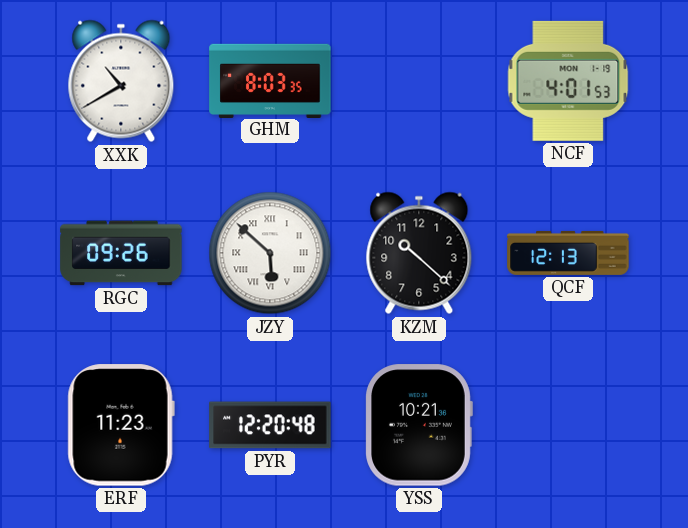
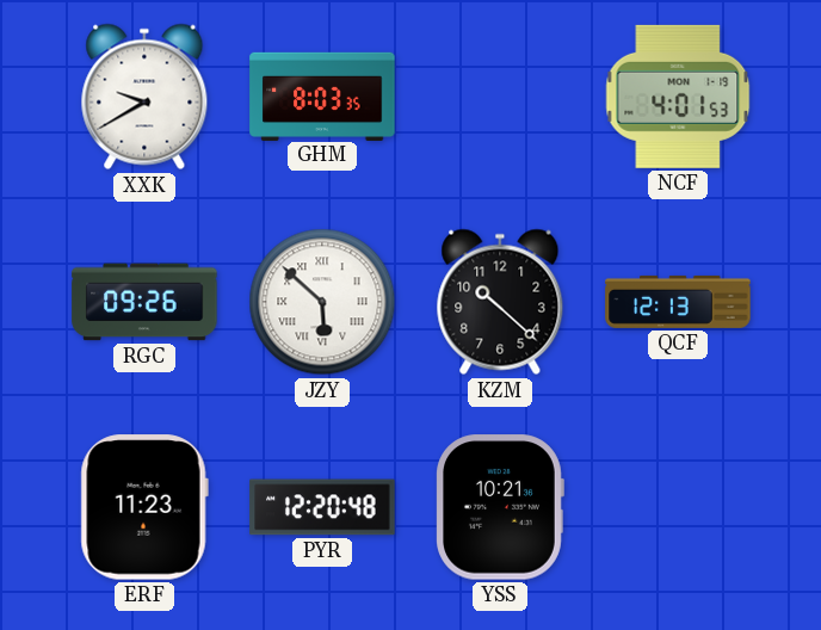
XXK: 10:40 -> 9:40 (144, 97)
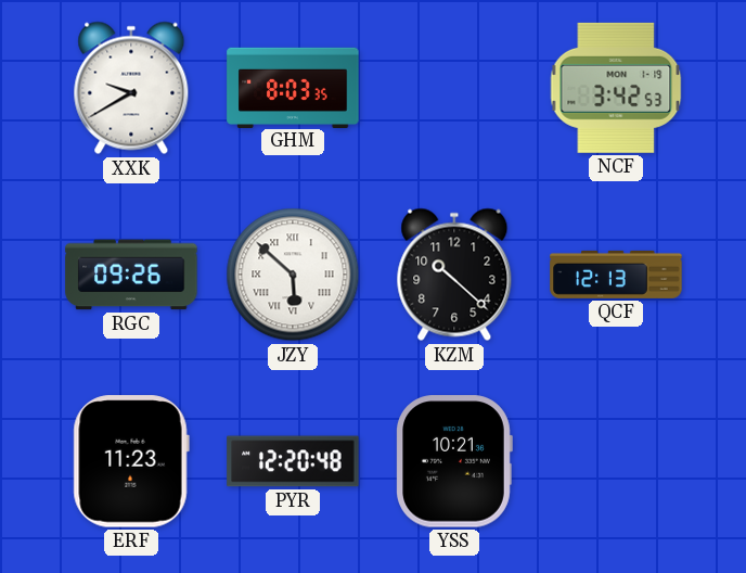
NCF: 4:01 -> 3:42 (616, 88)
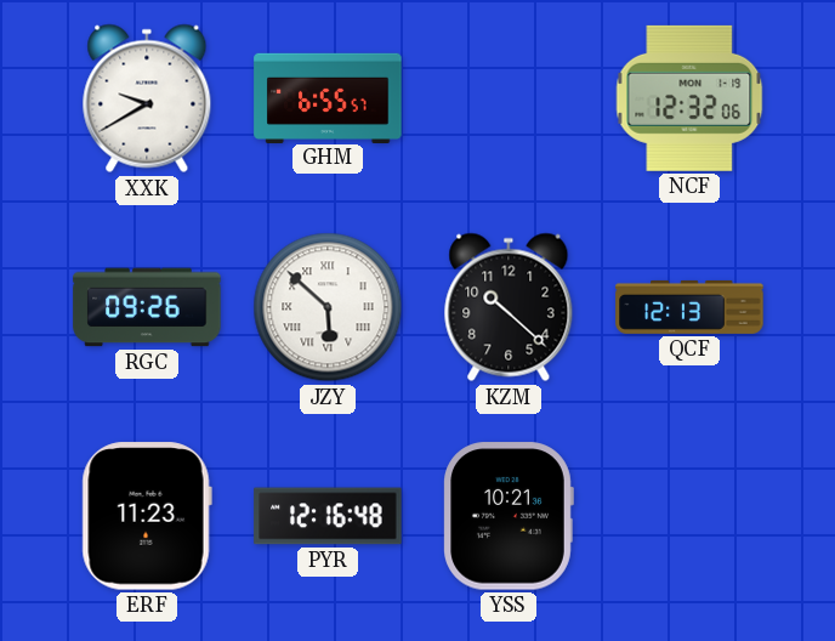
GHM: 8:03 -> 6:55 (328, 97)
NCF: 3:42 -> 12:32 (689, 98)
PYR: 12:20 -> 12:16 (328, 516)
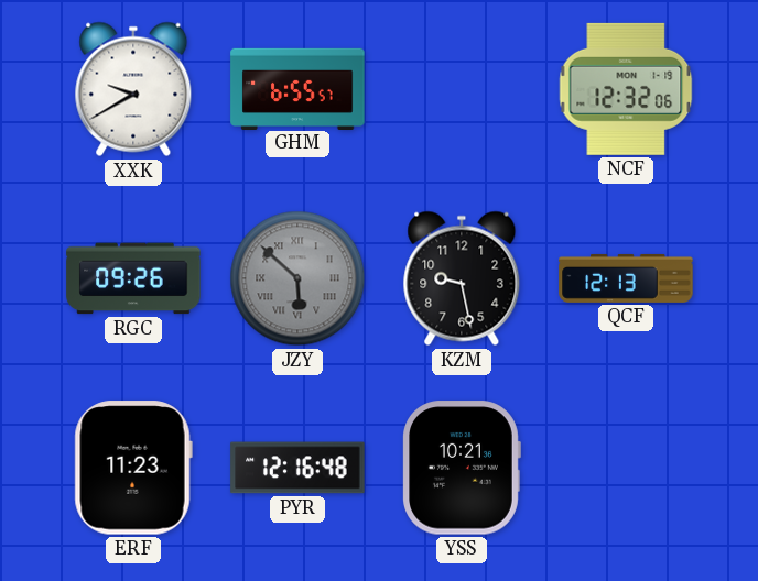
JZY dial: white -> grey (297, 278)
KZM: 10:22 -> 9:28 (462, 278)
